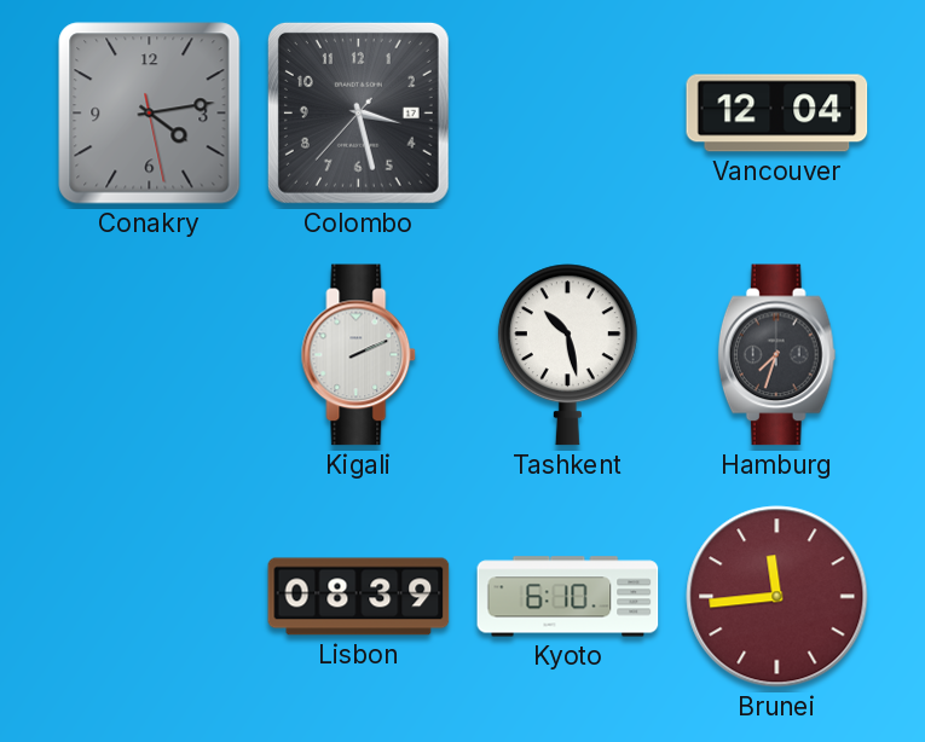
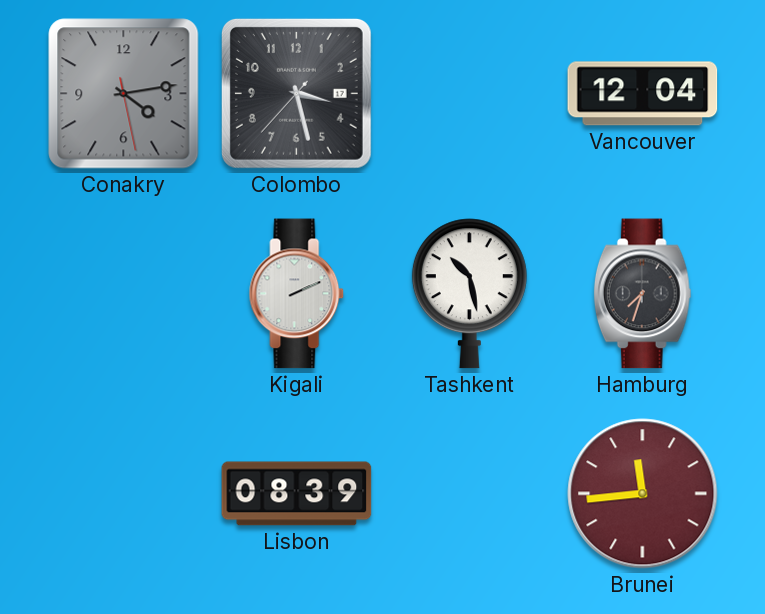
Kyoto: 6:10 -> none (568, 597)
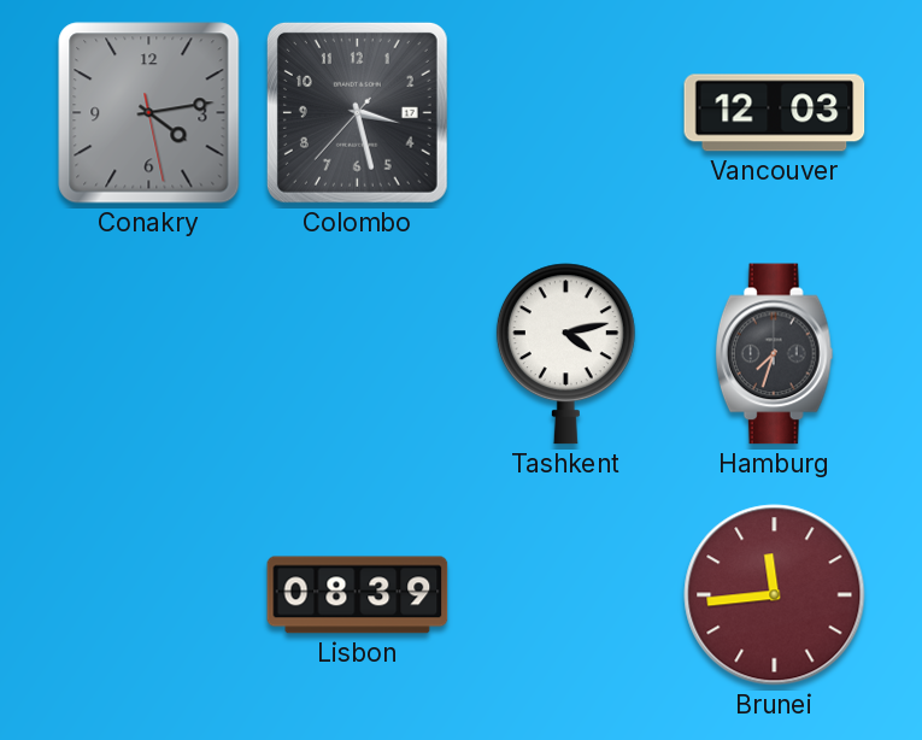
Vancouver: 12:04 -> 12:03 (775, 113)
Kigali: 2:11 -> none (297, 294)
Tashkent: 10:28 -> 4:13 (565, 354)
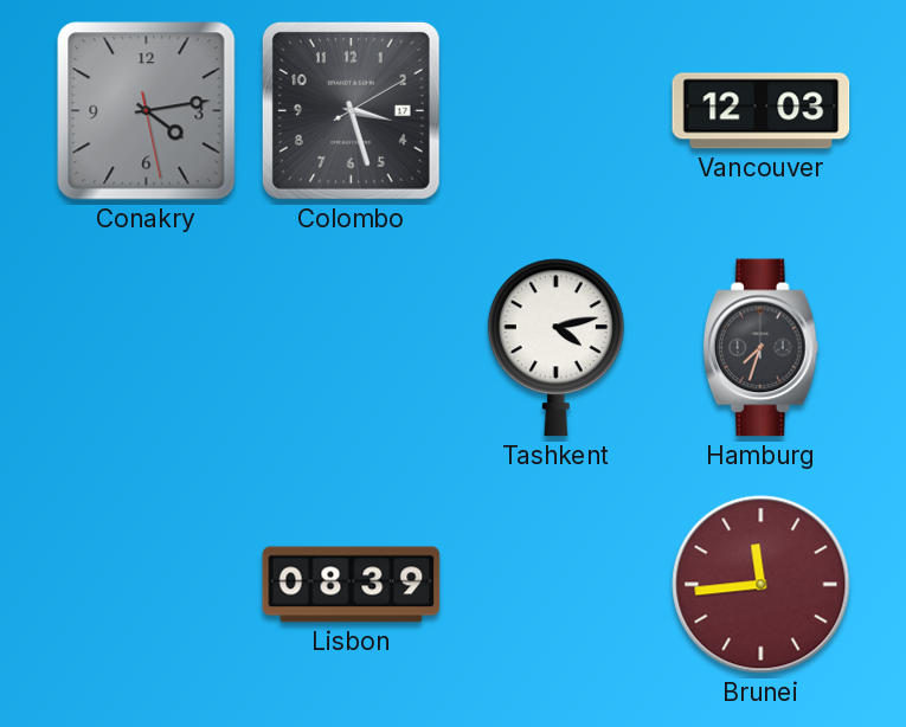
Colombo: 3:27:37 -> 3:27:10 (351, 110)
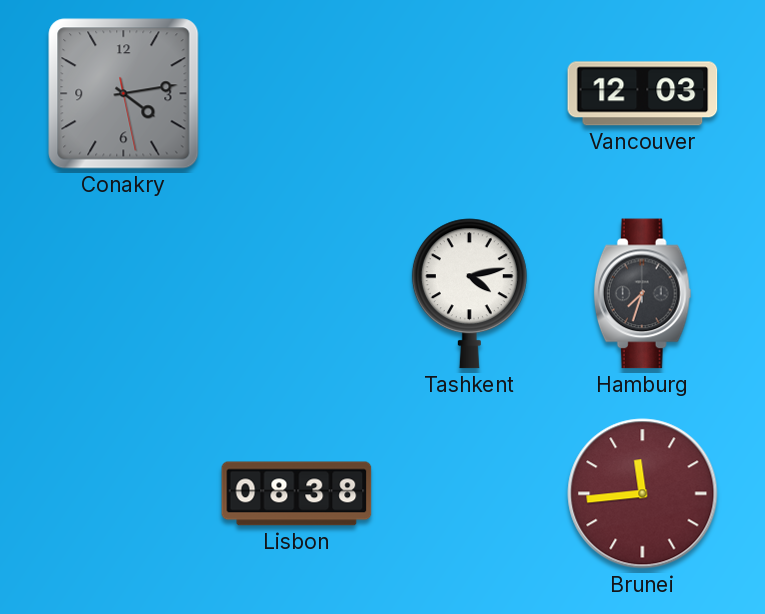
Colombo: 3:27 -> none (351, 110)
Lisbon: 08:39 -> 08:38 (297, 494)
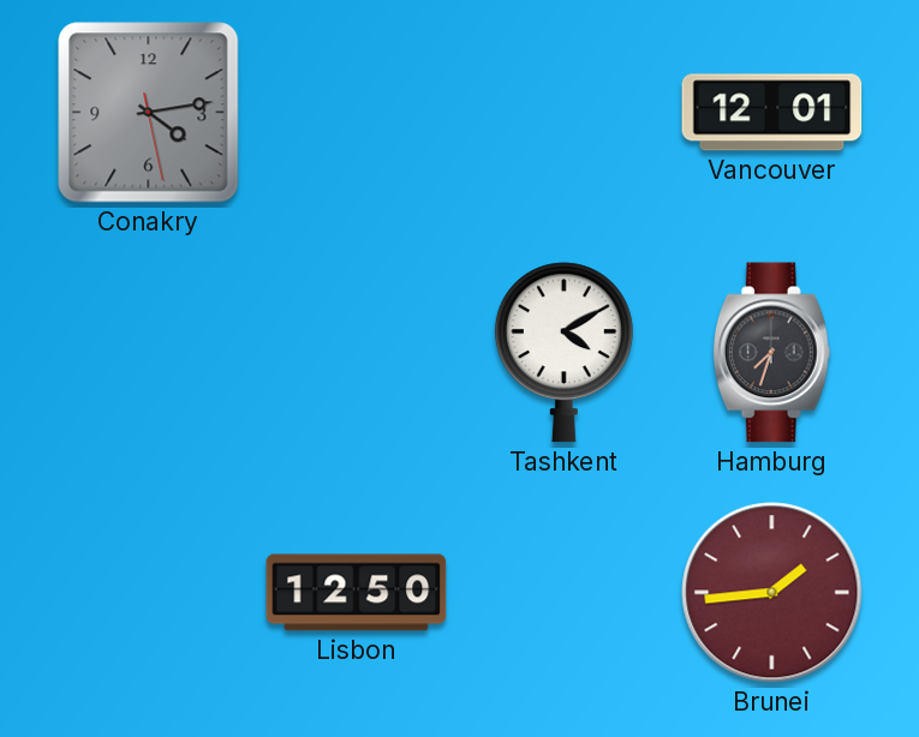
Vancouver: 12:03 -> 12:01 (772, 113)
Tashkent: 4:13 -> 4:10 (563, 353)
Lisbon: 08:38 -> 12:50 (357, 593)
Brunei: 11:44 -> 1:44 (772, 593)
